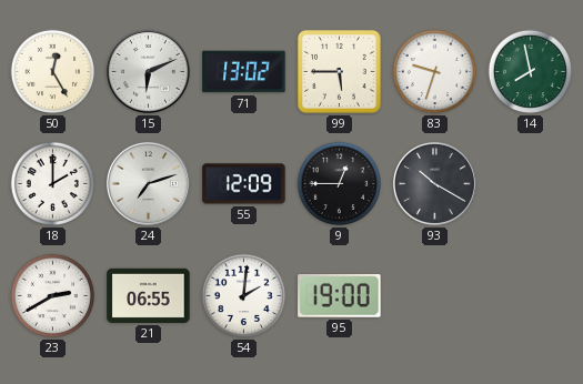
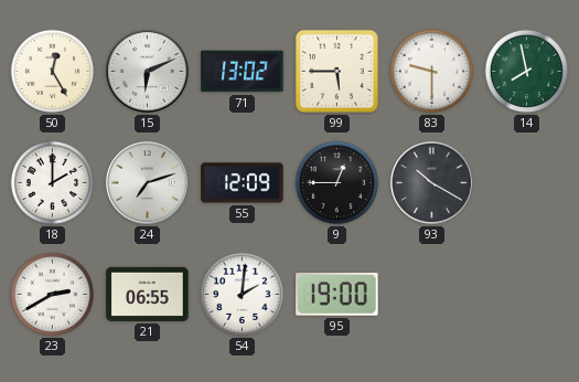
83: 9:33 -> 9:30 (432, 72)
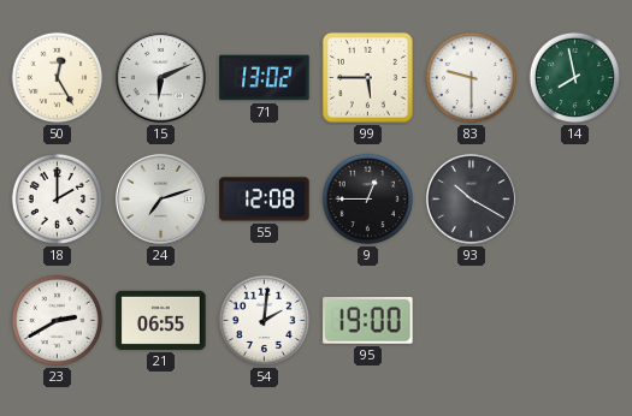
55: 12:09 -> 12:08 (265, 200)
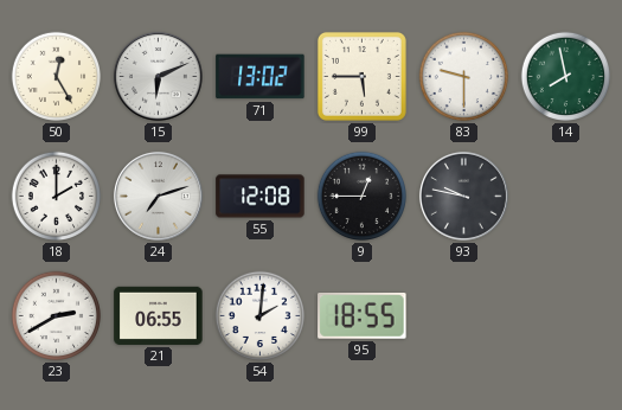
93: 10:20 -> 9:47 (463, 196)
95: 19:00 -> 18:55 (363, 316)
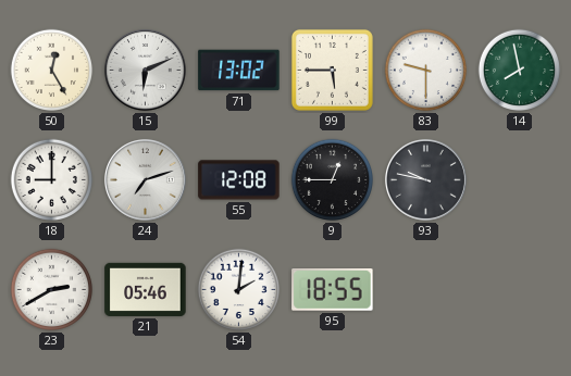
18: 2:00 -> 9:00 (52, 180)
21: 06:55 -> 05:46 (146, 289)
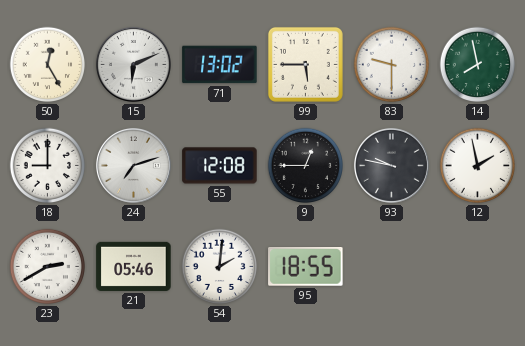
12: none -> 1:58 (478, 166)
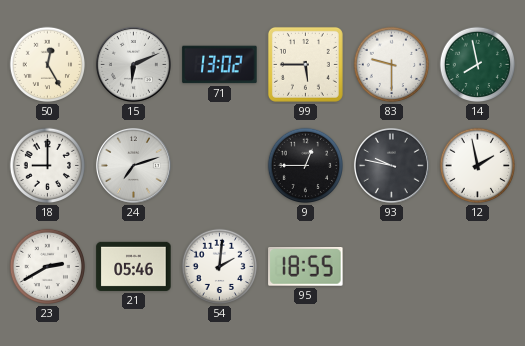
55: 12:08 -> none (220, 166)
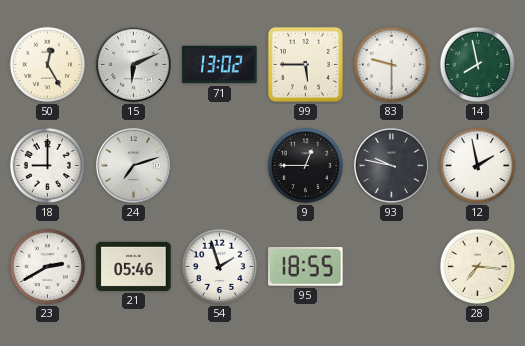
54: 2:01 -> 1:57 (220, 267)
28: none -> 7:16 (478, 267)
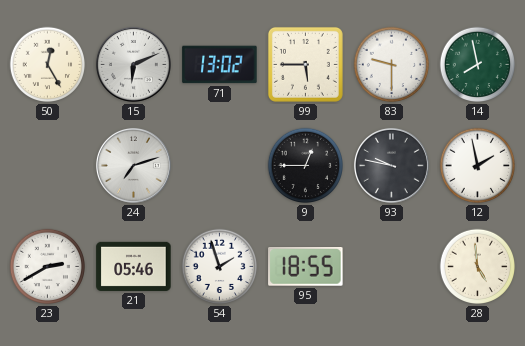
18: 9:00 -> none (48, 166)
28: 7:16 -> 4:59 (478, 267)
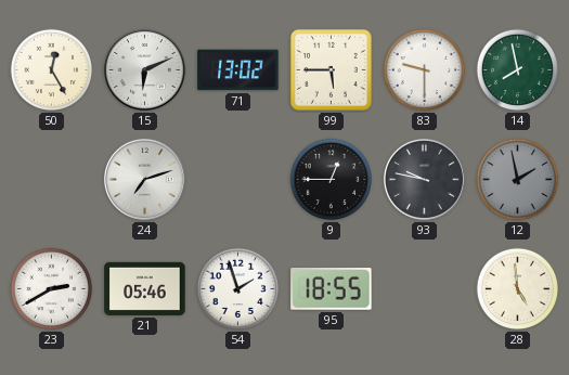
12 dial: white -> grey (518, 180)
